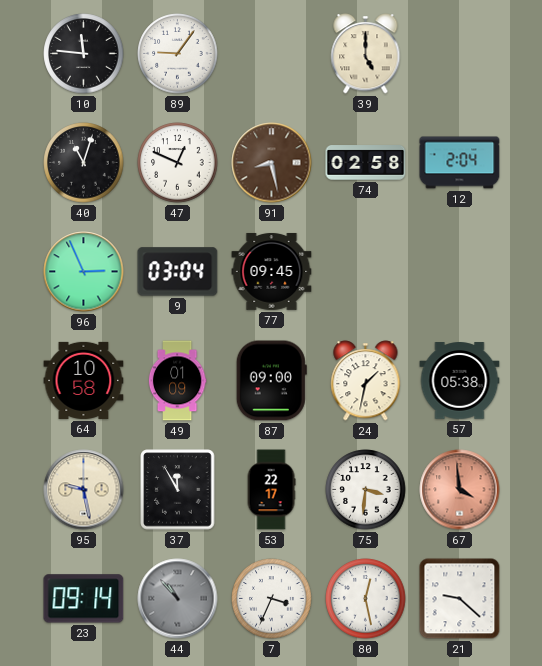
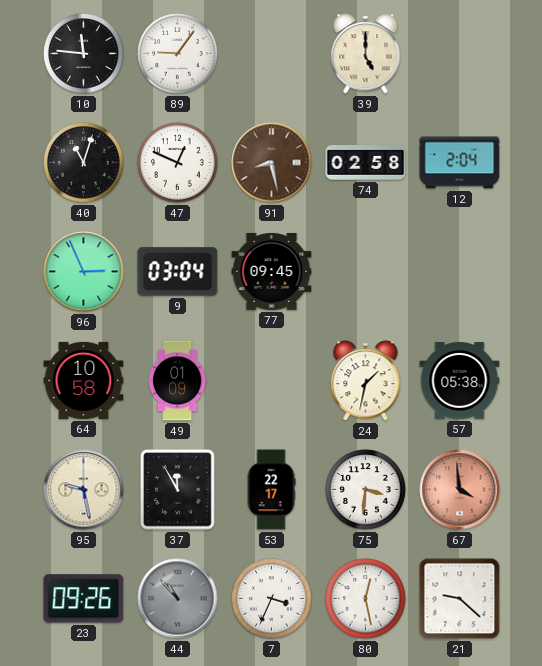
87: 09:00 -> none (271, 381)
23: 09:14 -> 09:26 (84, 599)
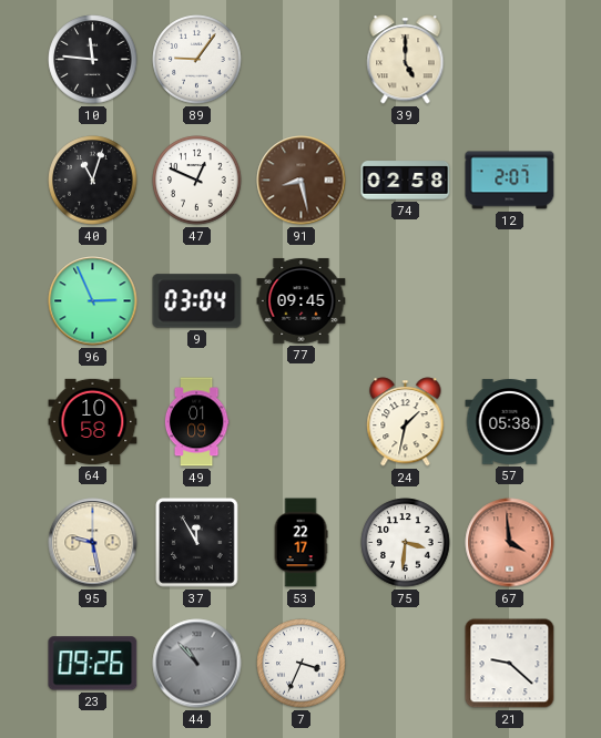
12: 2:04 -> 2:07 (510, 181)
80: 12:28 -> none (366, 599)
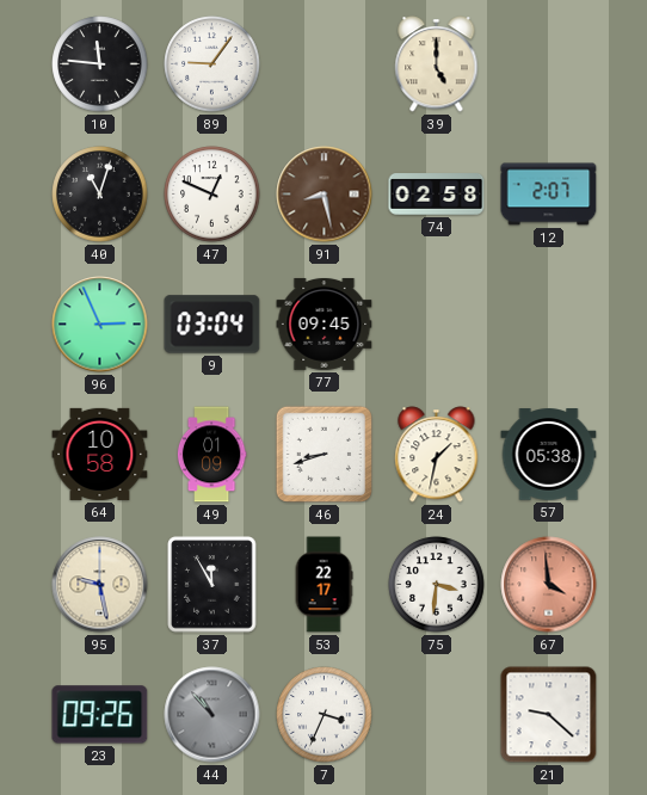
46: none -> 8:42 (323, 454)
